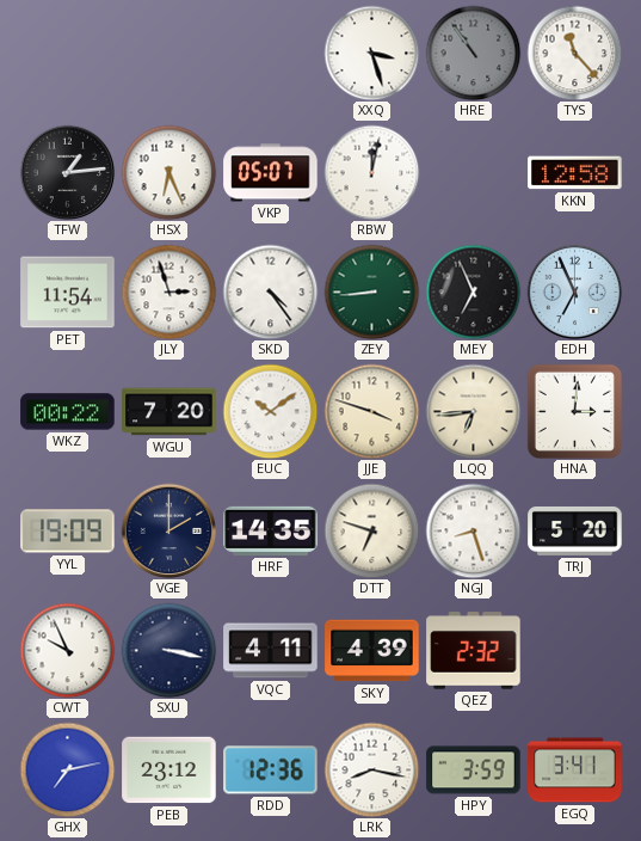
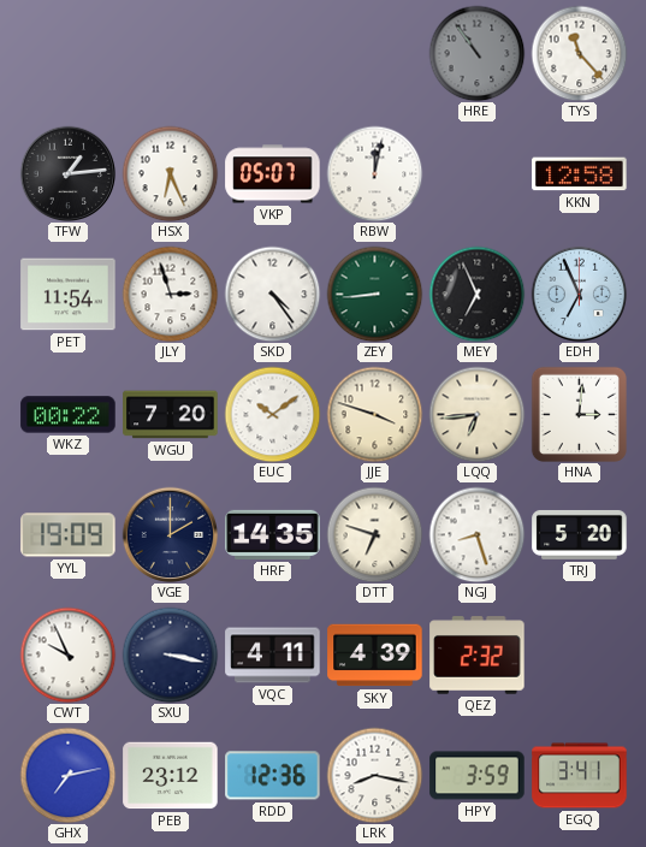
XXQ: 3:27 -> none (371, 53)
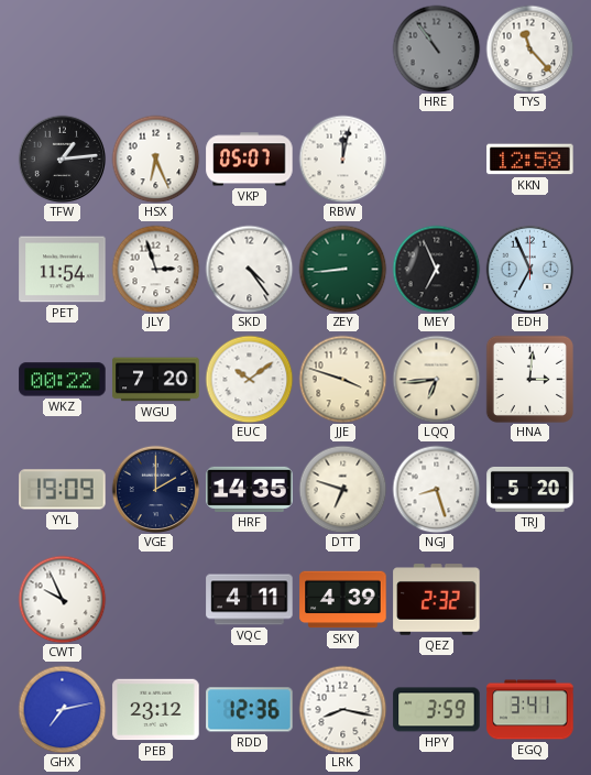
SXU: 3:17 -> none (170, 654)
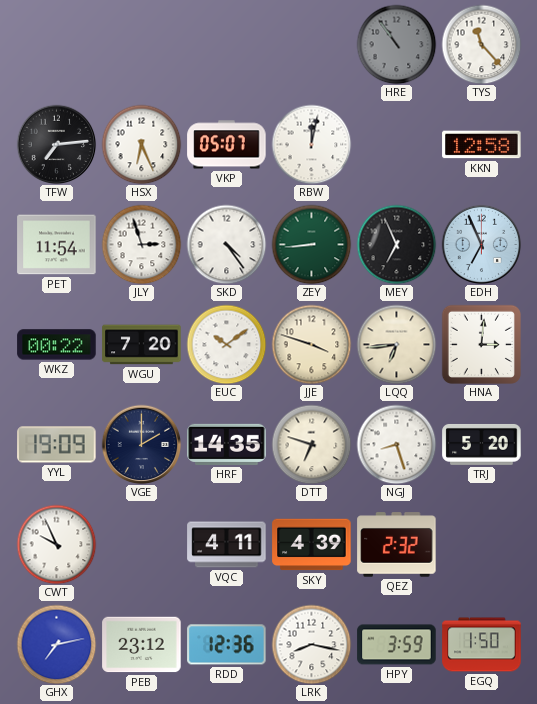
TFW: 1:14 -> 7:14 (56, 144)
EGQ: 3:41 -> 1:50 (482, 645)
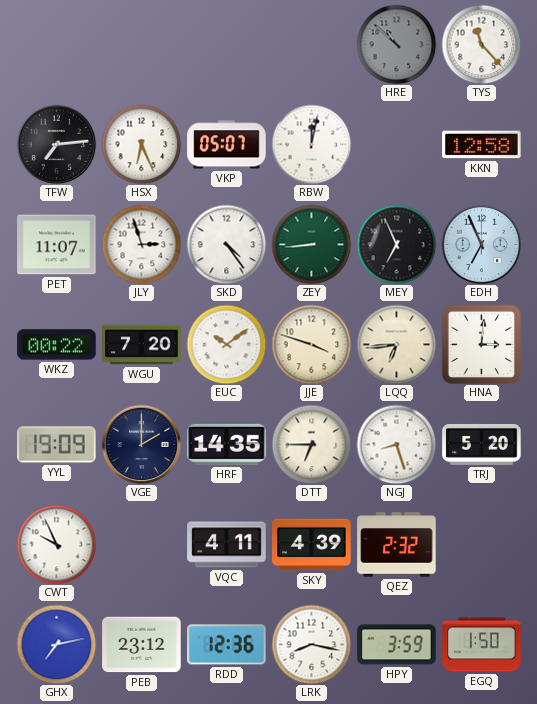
HRE: 10:54 -> 10:52 (396, 44)
PET: 11:54 -> 11:07 (57, 245)
DTT: 6:48 -> 6:45 (311, 444)
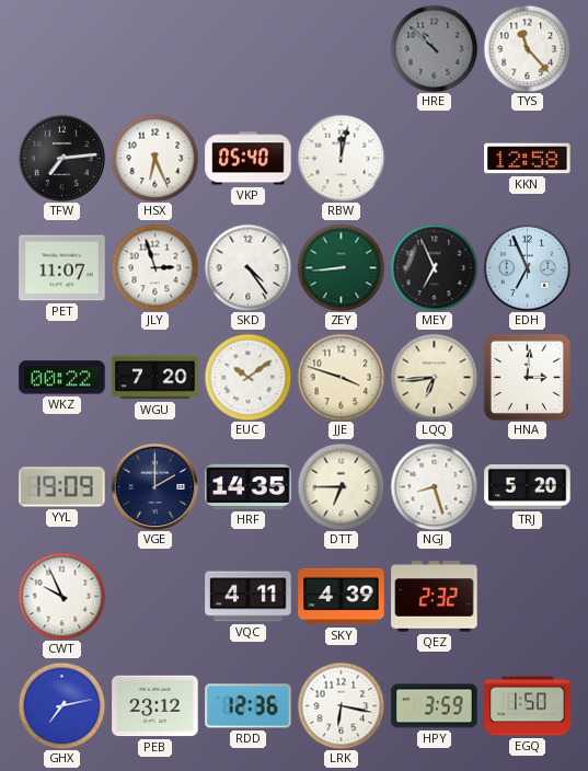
VKP: 05:07 -> 05:40 (249, 159)
LRK: 8:17 -> 6:17 (341, 705)
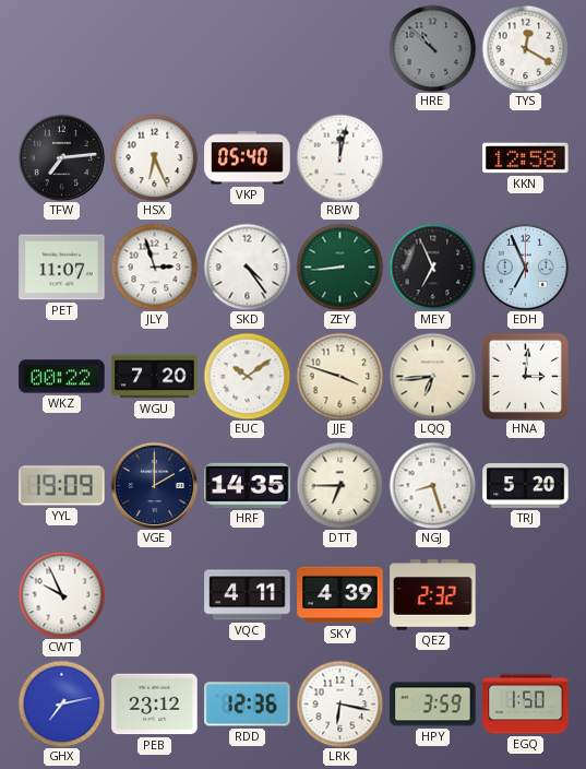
TYS: 11:23 -> 12:20 (525, 48)
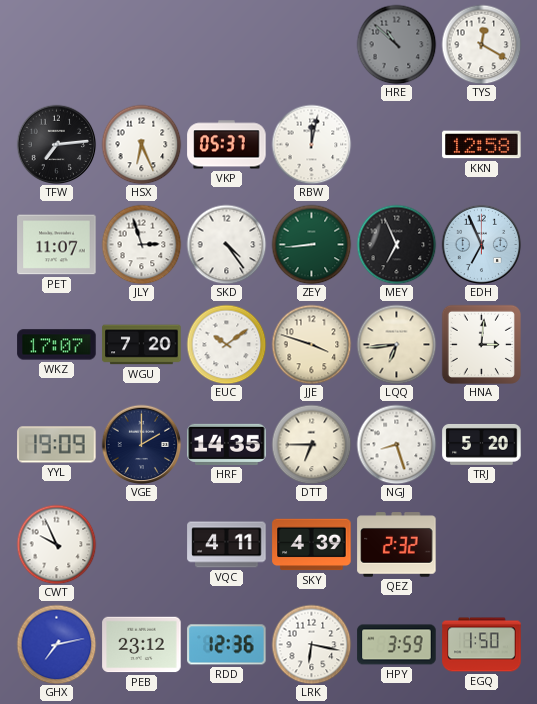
VKP: 05:40 -> 05:37 (227, 145)
WKZ: 00:22 -> 17:07 (57, 345)
